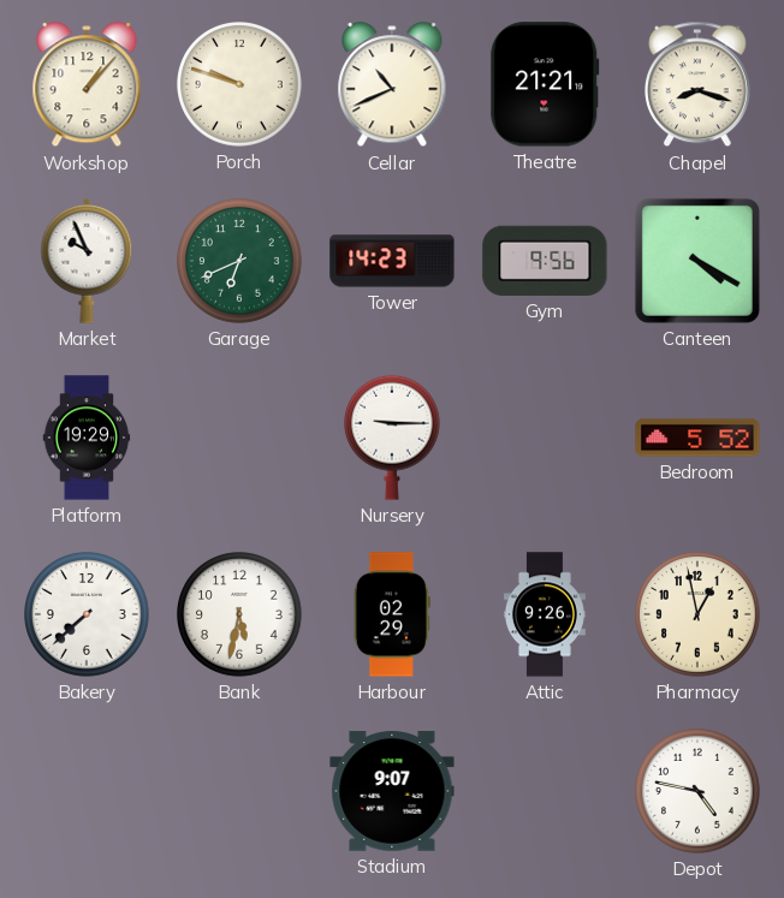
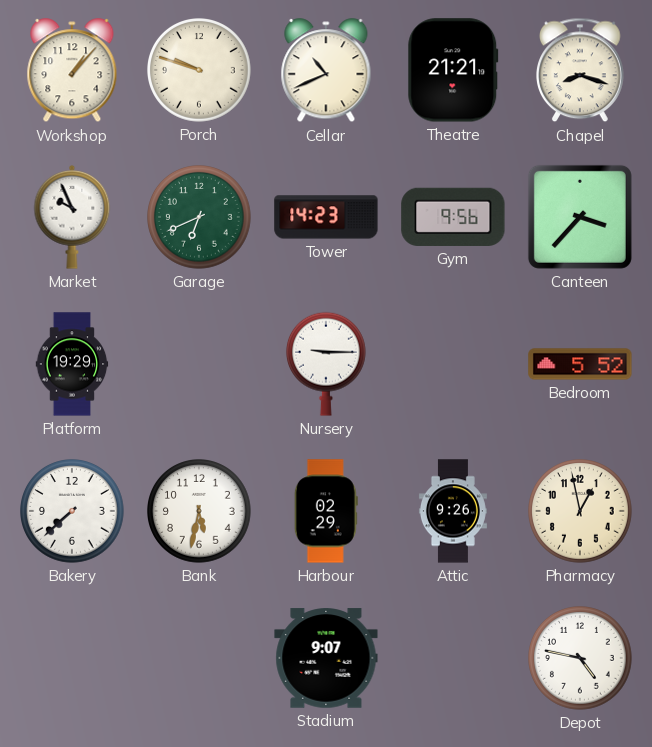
Canteen: 4:20 -> 3:37 (580, 217)
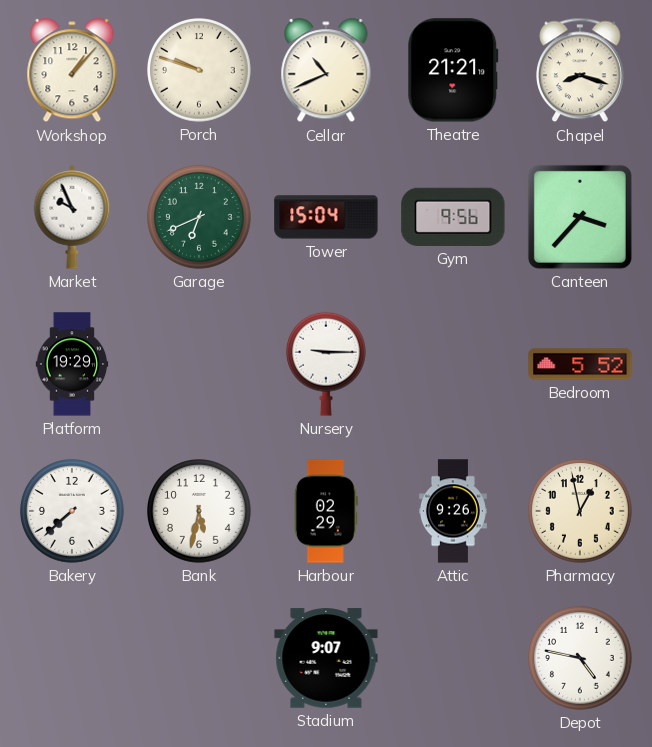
Tower: 14:23 -> 15:04 (326, 217)
